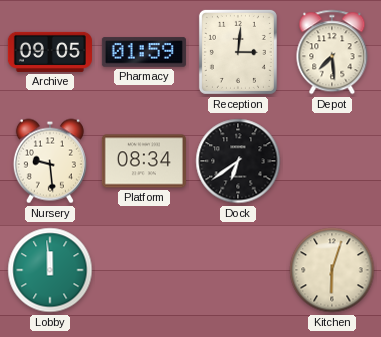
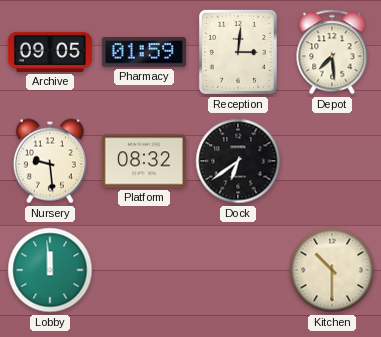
Platform: 08:34 -> 08:32 (144, 161)
Kitchen: 6:03 -> 10:30 (332, 270)
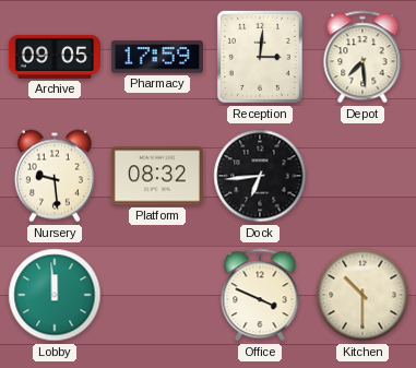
Pharmacy: 01:59 -> 17:59 (157, 57)
Dock: 6:39 -> 6:44 (260, 176)
Office: none -> 3:49 (260, 295)
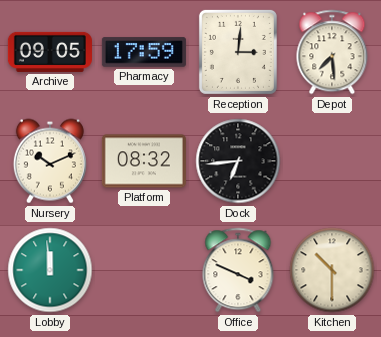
Nursery: 9:29 -> 10:11 (50, 161)
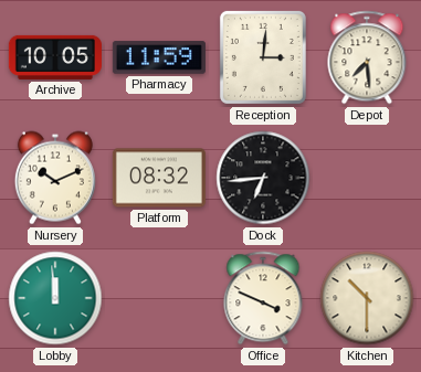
Archive: 09:05 -> 10:05 (55, 57)
Pharmacy: 17:59 -> 11:59 (159, 57)
